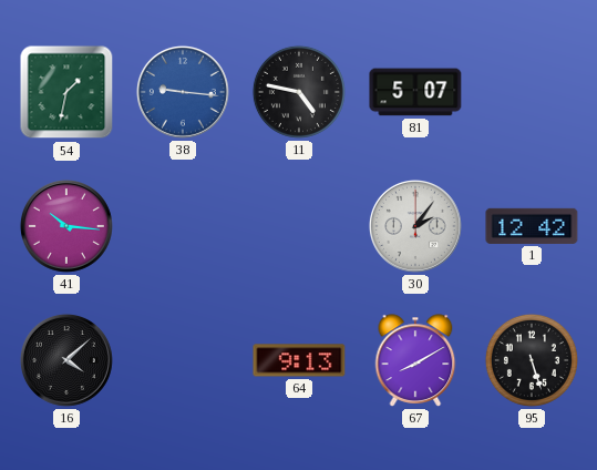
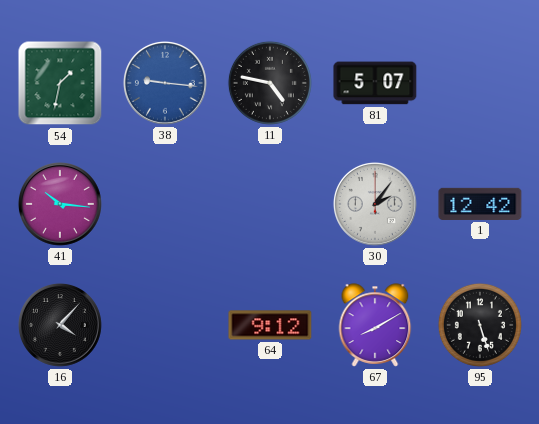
16: 4:08 -> 4:07 (60, 325)
64: 9:13 -> 9:12 (270, 325)
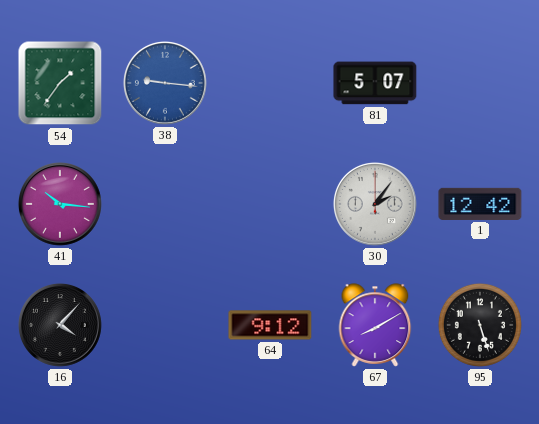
54: 1:32 -> 1:36 (60, 83)
11: 4:47 -> none (270, 83)
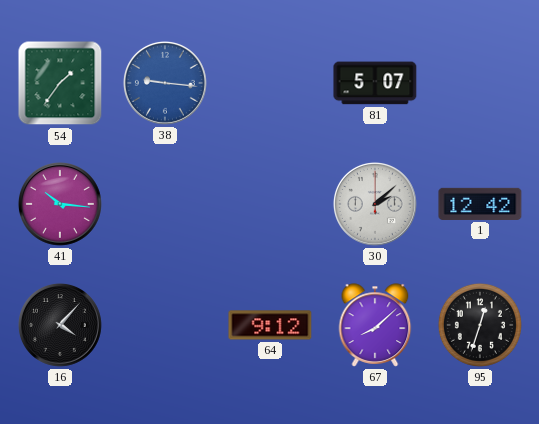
30: 2:06 -> 2:08 (375, 204)
67: 8:10 -> 8:08 (375, 325)
95: 5:27 -> 12:33 (480, 325)
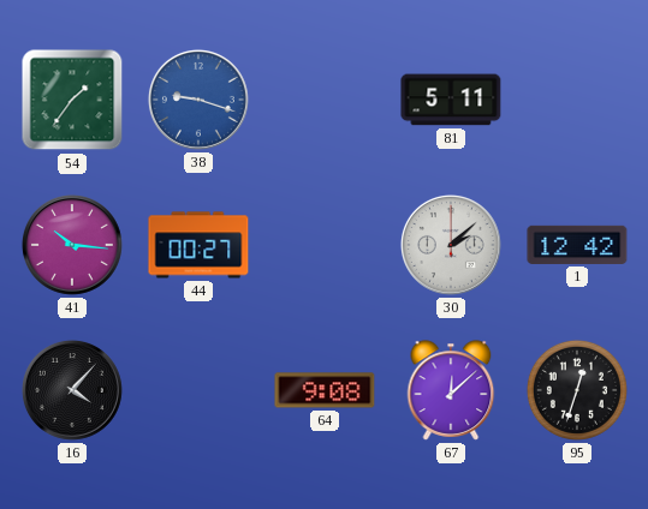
38: 9:16 -> 9:18 (198, 100)
81: 5:07 -> 5:11 (451, 100)
44: none -> 00:27 (198, 245)
64: 9:12 -> 9:08 (325, 390)
67: 8:08 -> 12:08 (451, 390)
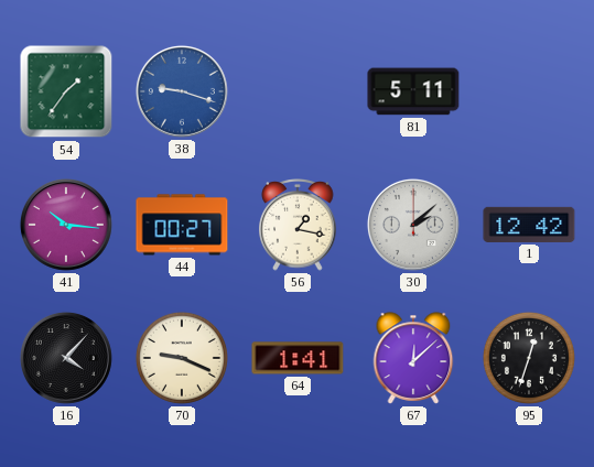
56: none -> 1:17 (298, 226)
70: none -> 9:19 (182, 358)
64: 9:08 -> 1:41 (298, 358)
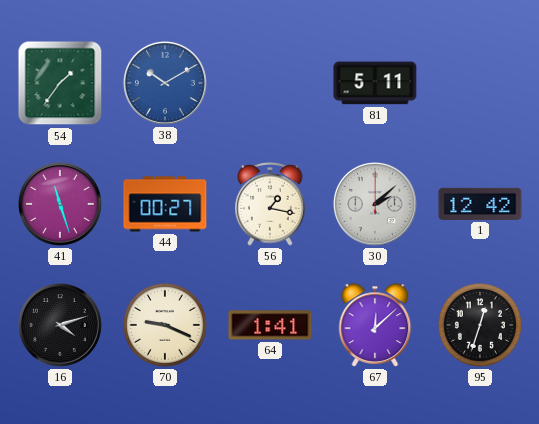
38: 9:18 -> 10:10 (165, 83)
41: 10:16 -> 11:27 (60, 204)
16: 4:07 -> 4:12 (60, 325)
